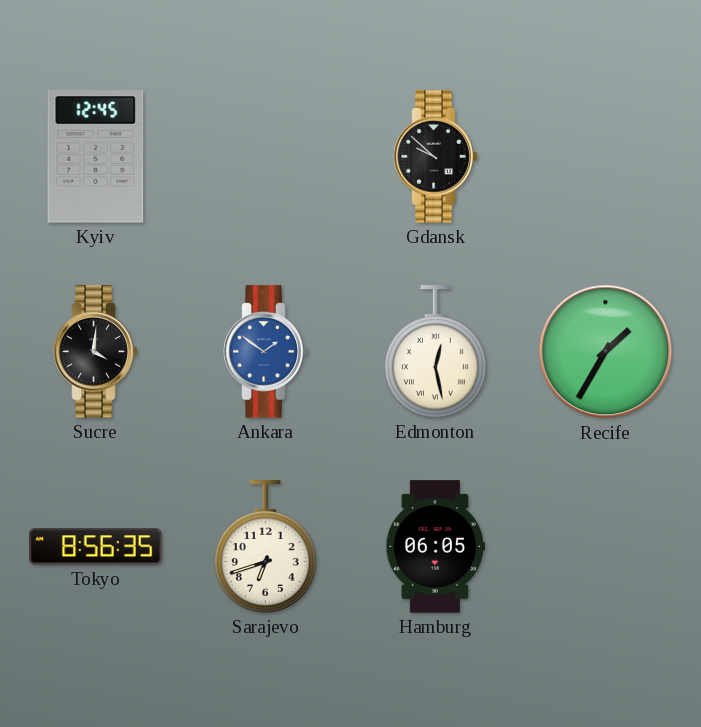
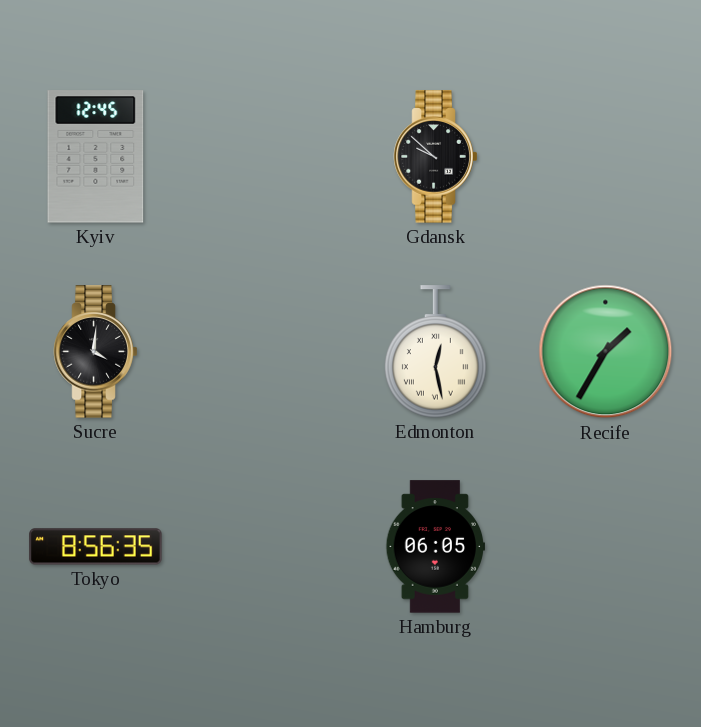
Ankara: 1:51 -> none (266, 352)
Sarajevo: 6:42 -> none (265, 547)
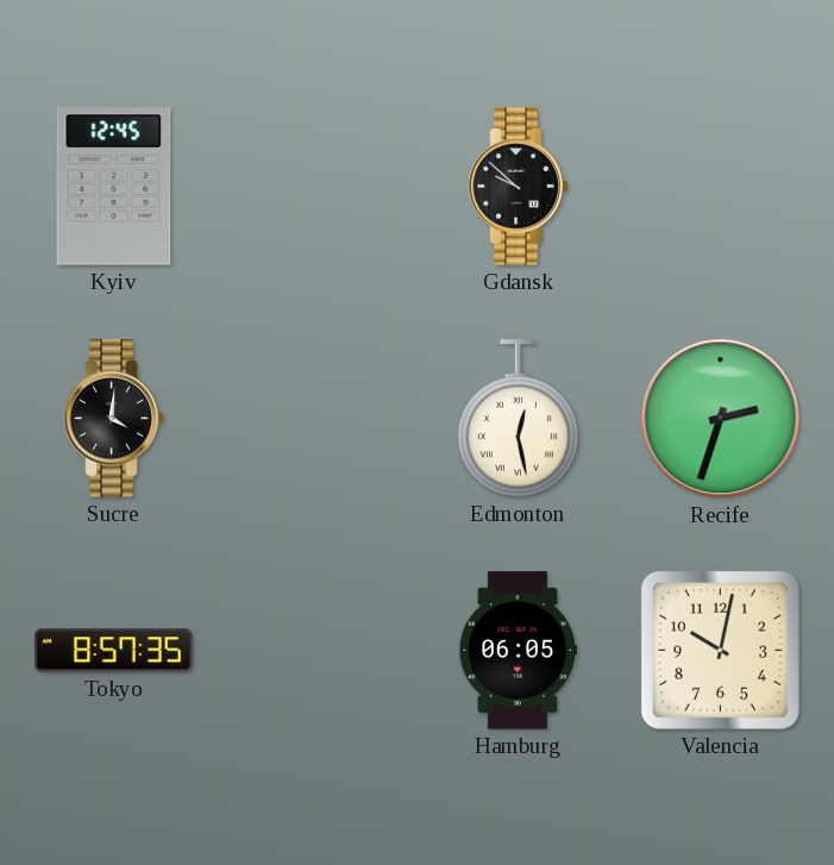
Recife: 1:35 -> 2:33 (721, 419)
Tokyo: 8:56 -> 8:57 (114, 651)
Valencia: none -> 10:02 (720, 650)
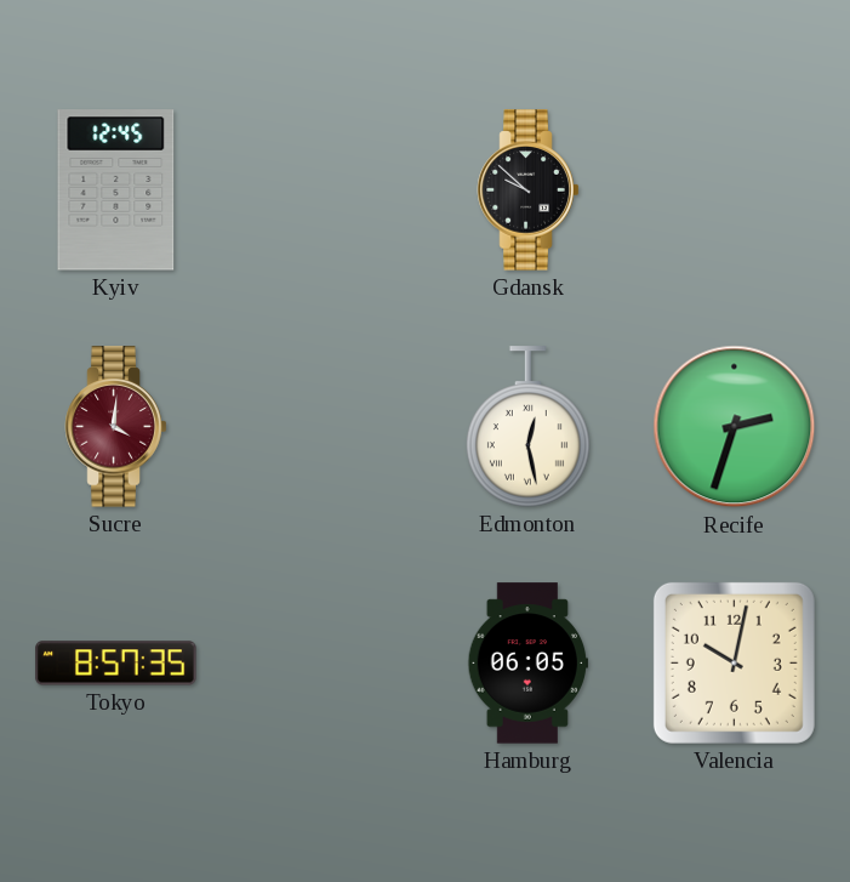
Sucre dial: black -> burgundy (116, 427)
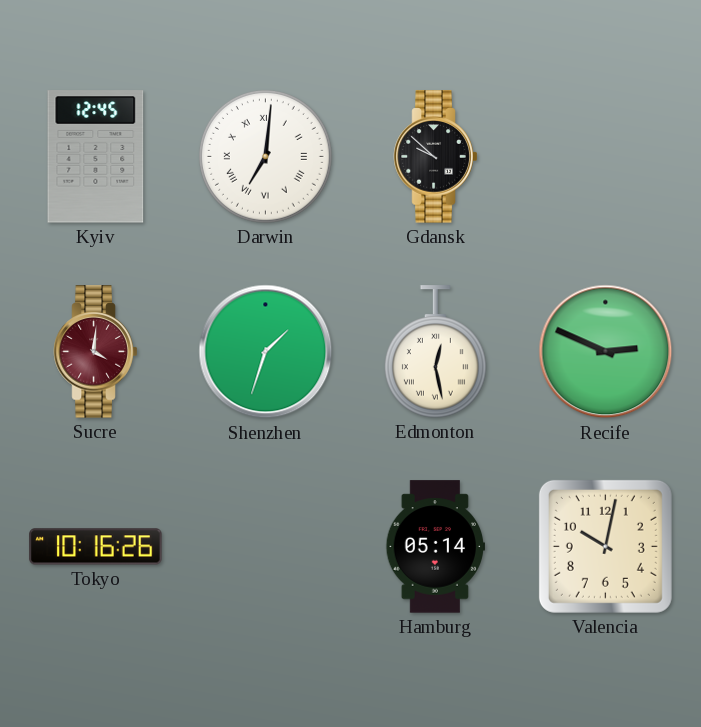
Darwin: none -> 7:01 (265, 156)
Shenzhen: none -> 1:33 (266, 352)
Recife: 2:33 -> 2:49 (606, 352)
Tokyo: 8:57 -> 10:16 (96, 547)
Hamburg: 06:05 -> 05:14 (435, 547)
